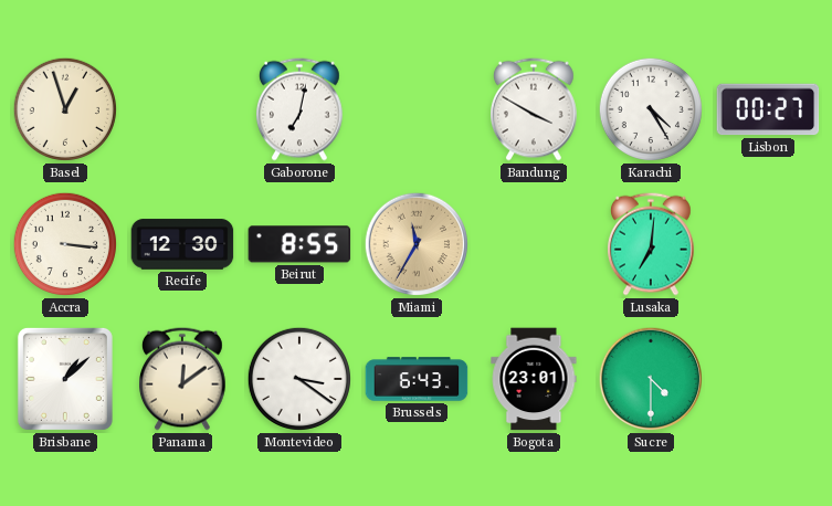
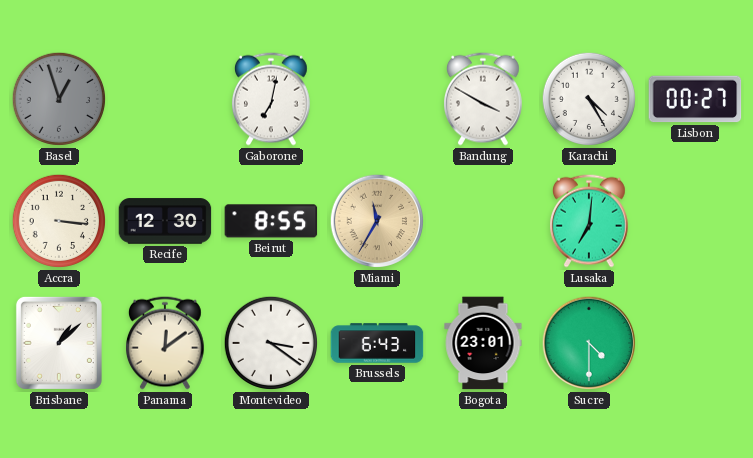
Basel dial: cream -> grey (59, 99)
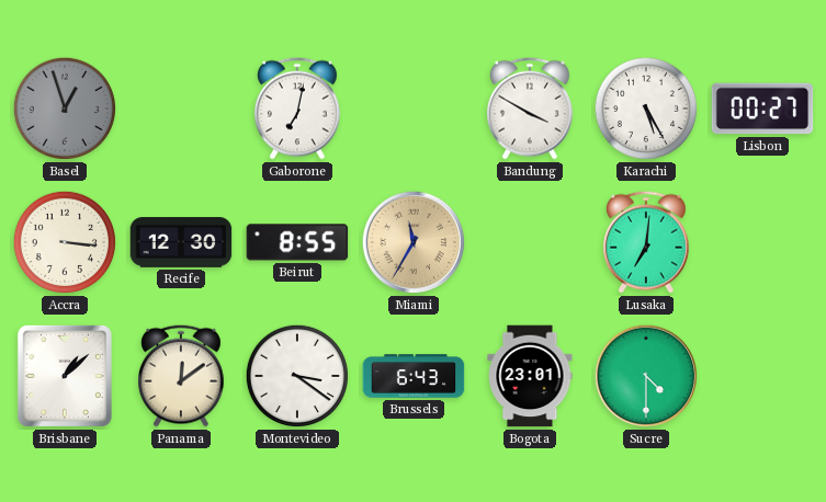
Karachi: 4:25 -> 5:25 (646, 109)
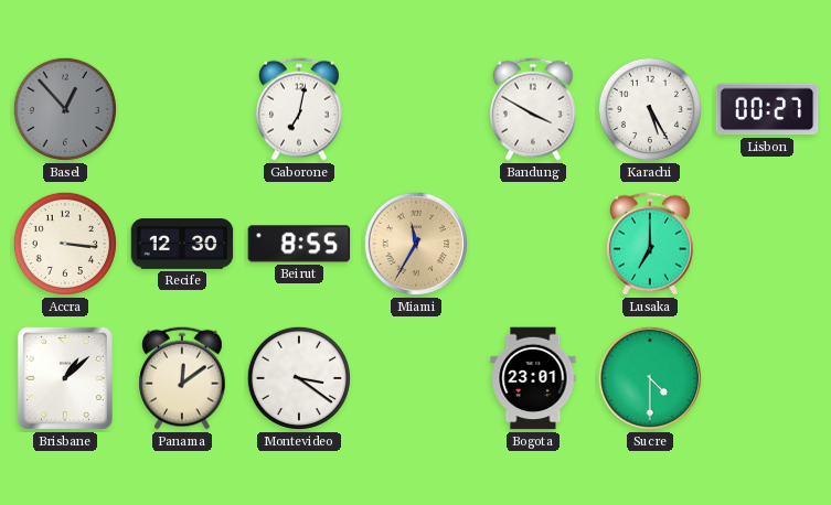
Basel: 12:57 -> 12:53 (65, 109)
Lusaka: 7:01 -> 7:00 (651, 244)
Brussels: 6:43 -> none (414, 376)
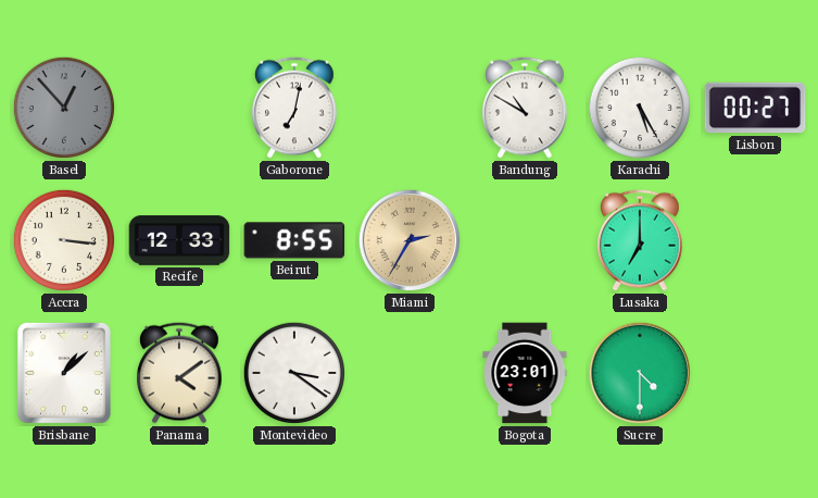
Bandung: 3:50 -> 10:50 (526, 108)
Recife: 12:30 -> 12:33 (179, 240)
Miami: 11:35 -> 2:35 (410, 240)
Panama: 12:09 -> 4:09 (180, 373)
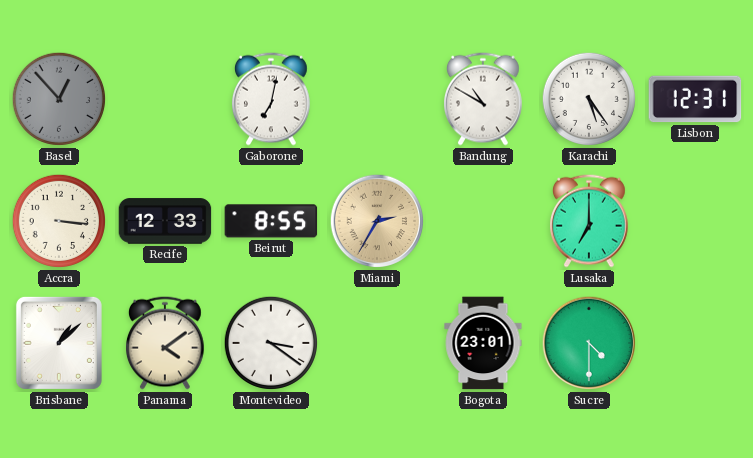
Karachi: 5:25 -> 5:24 (589, 99)
Lisbon: 00:27 -> 12:31 (695, 99)
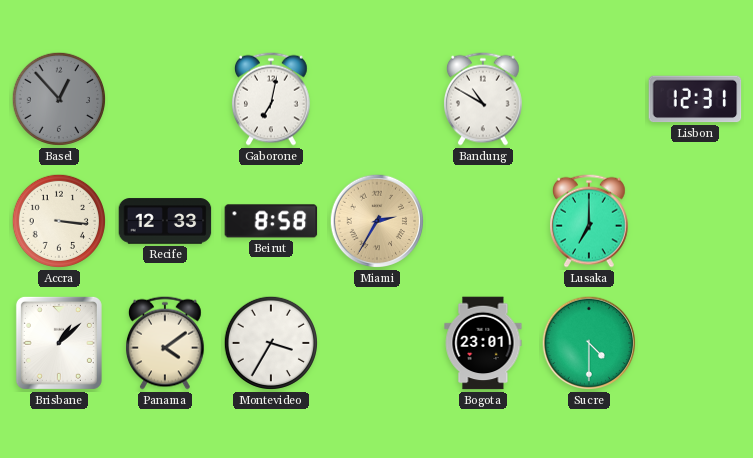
Karachi: 5:24 -> none (589, 99)
Beirut: 8:55 -> 8:58 (271, 221)
Montevideo: 3:21 -> 3:35 (271, 343)
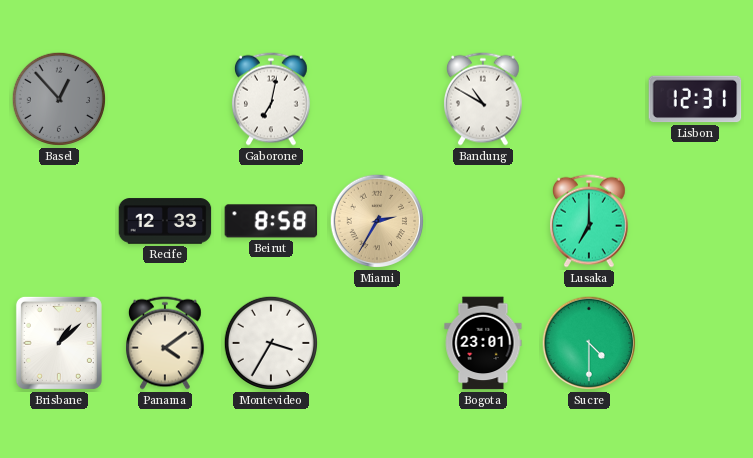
Accra: 3:16 -> none (59, 221)
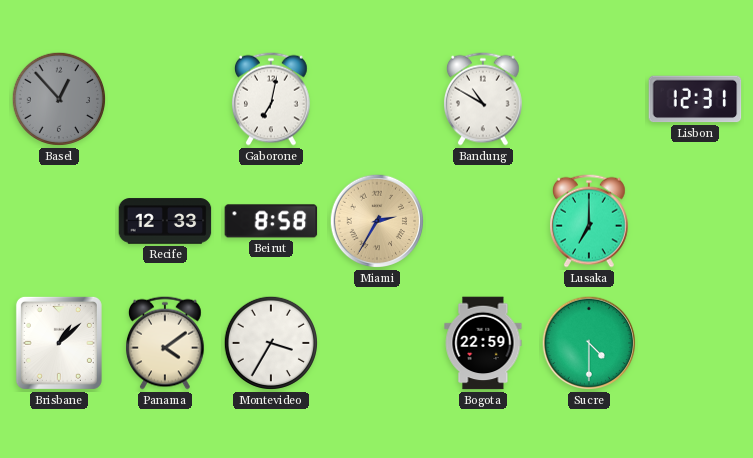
Bogota: 23:01 -> 22:59 (483, 343)
